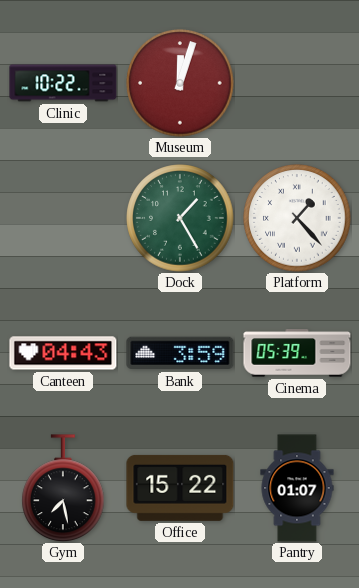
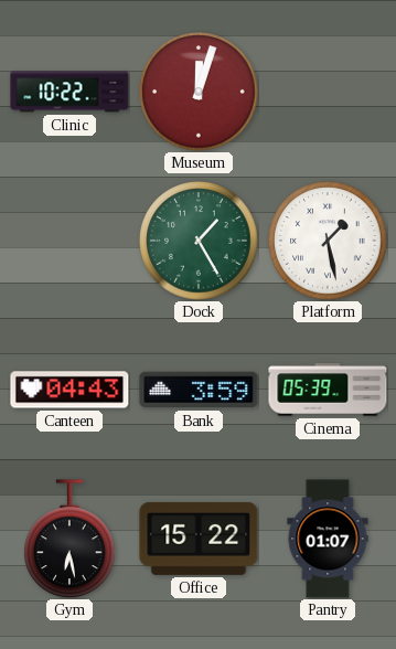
Platform: 1:23 -> 1:28 (328, 241)
Gym: 7:28 -> 6:28 (69, 539)
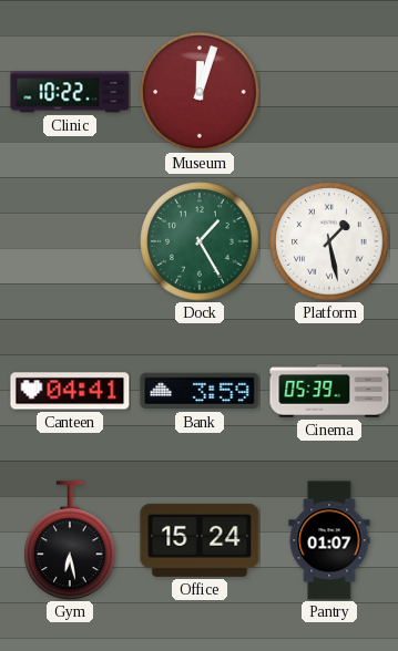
Canteen: 04:43 -> 04:41 (70, 391)
Office: 15:22 -> 15:24 (200, 540)
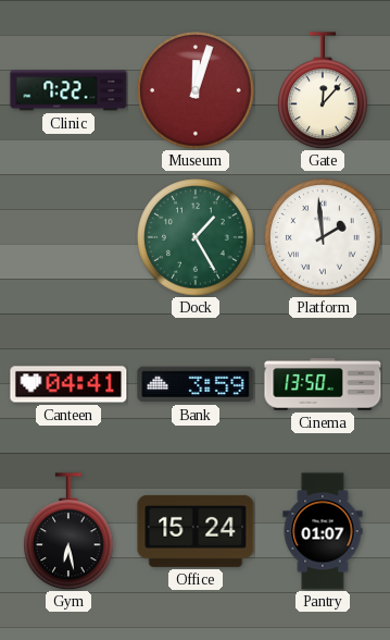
Clinic: 10:22 -> 7:22 (68, 90)
Gate: none -> 12:07 (323, 90)
Platform: 1:28 -> 1:59 (323, 237)
Cinema: 05:39 -> 13:50 (323, 384)
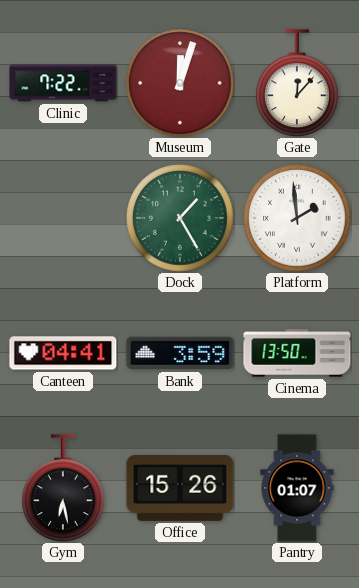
Office: 15:24 -> 15:26 (180, 488)
